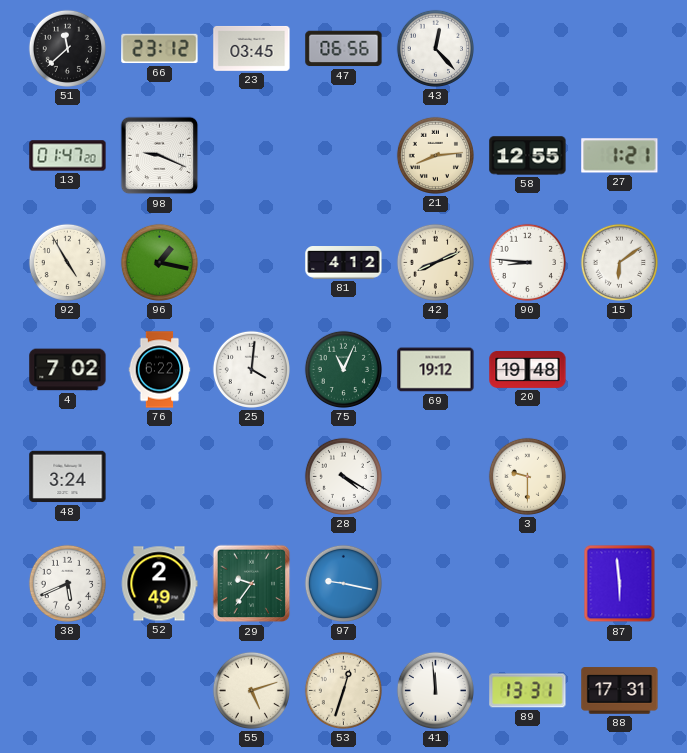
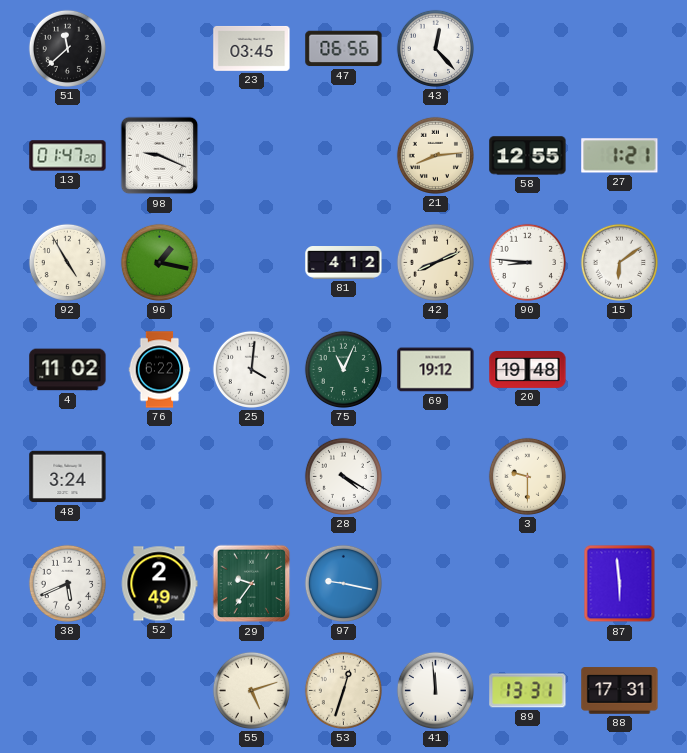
66: 23:12 -> none (160, 49)
4: 7:02 -> 11:02 (68, 370)
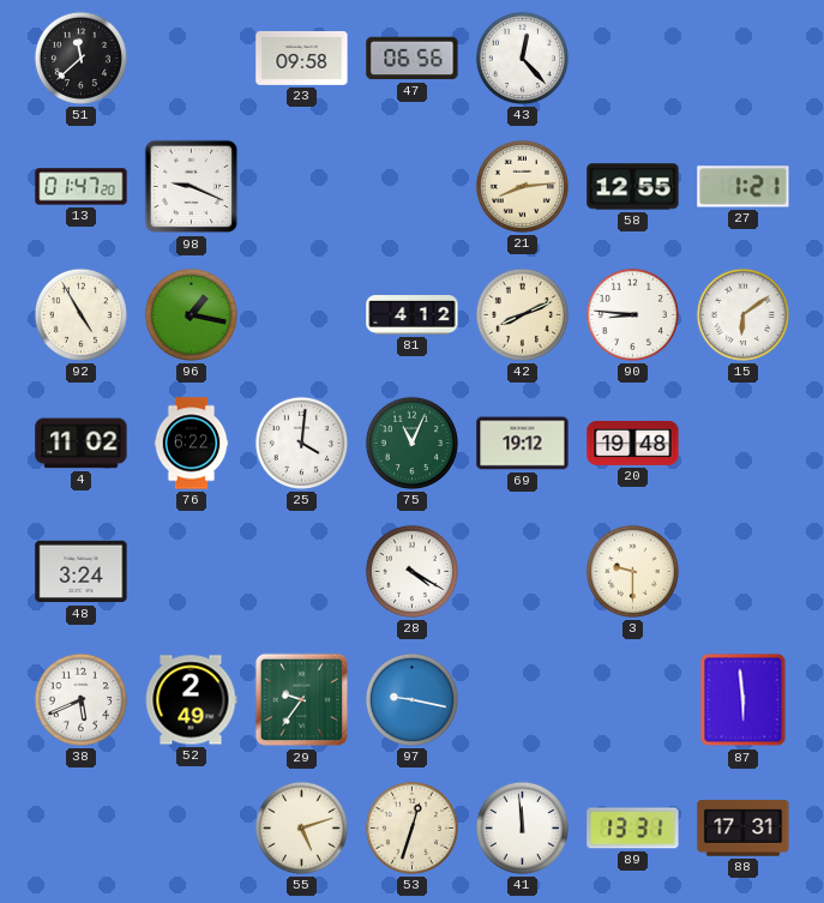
23: 03:45 -> 09:58 (302, 58)
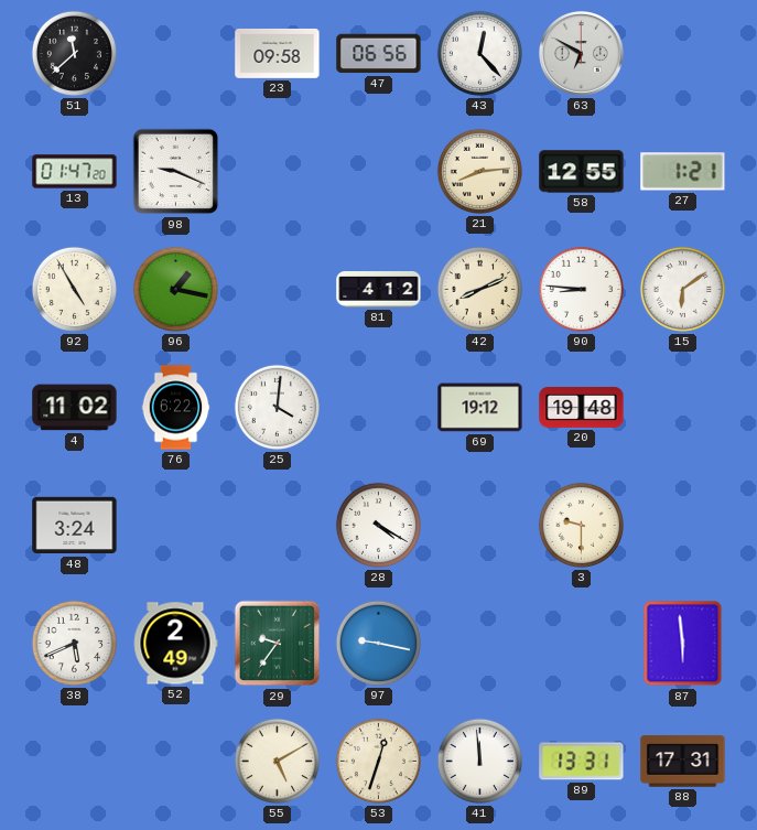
63: none -> 6:50 (582, 54)
75: 11:04 -> none (411, 443)
55: 5:12 -> 5:10 (277, 761)
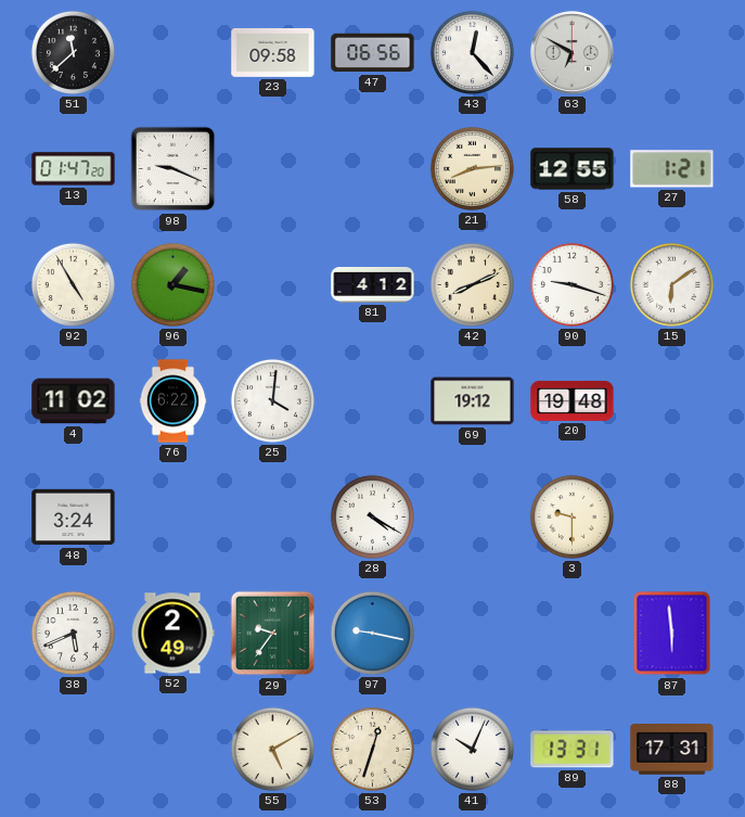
90: 8:46 -> 9:18 (571, 284)
41: 11:59 -> 10:04 (472, 749)
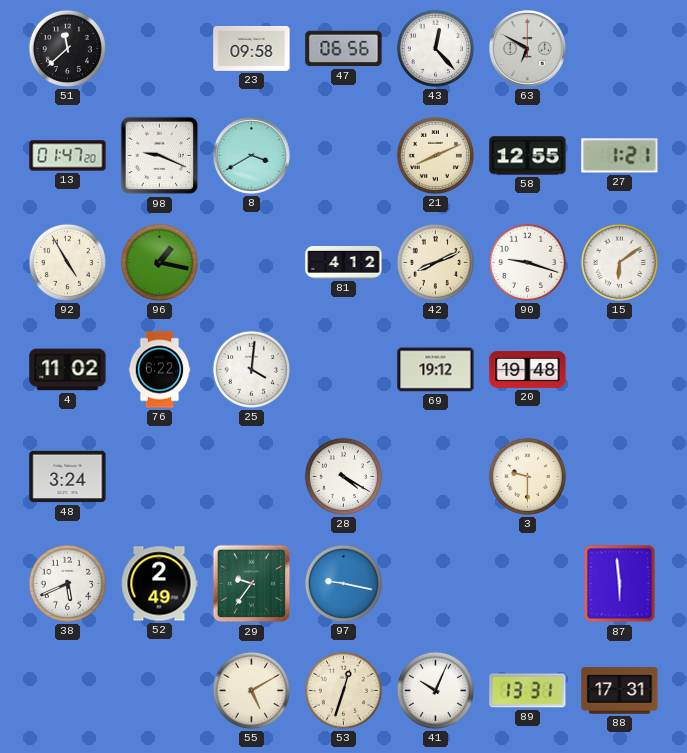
8: none -> 3:40 (252, 156)
21: 8:14 -> 8:11 (435, 155)
